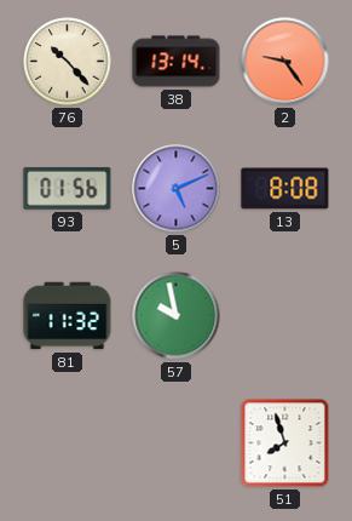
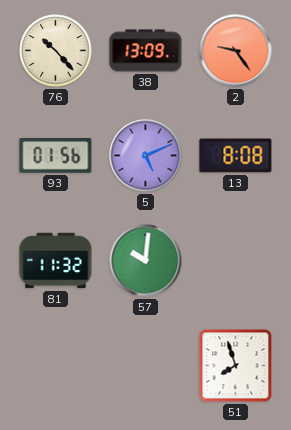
38: 13:14 -> 13:09 (146, 51)
57: 9:58 -> 10:01 (146, 261)
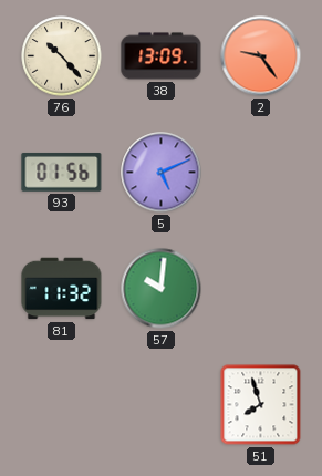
13: 8:08 -> none (236, 156)
